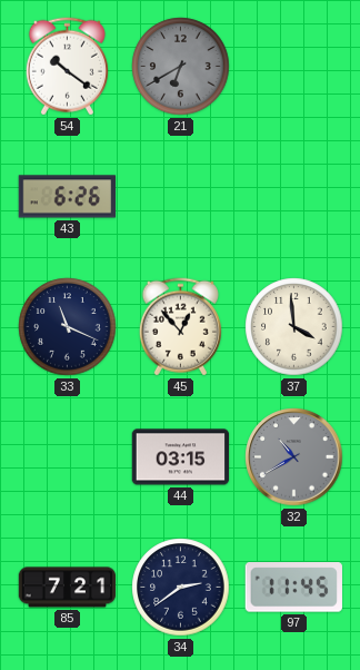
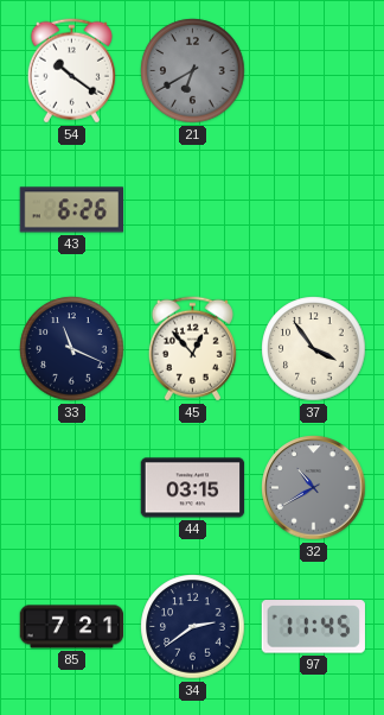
37: 3:59 -> 3:54 (314, 349)
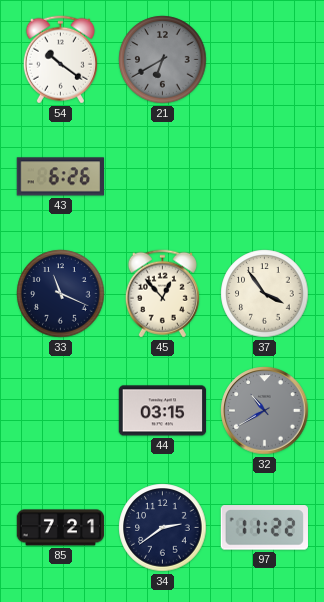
97: 11:45 -> 11:22 (264, 528)
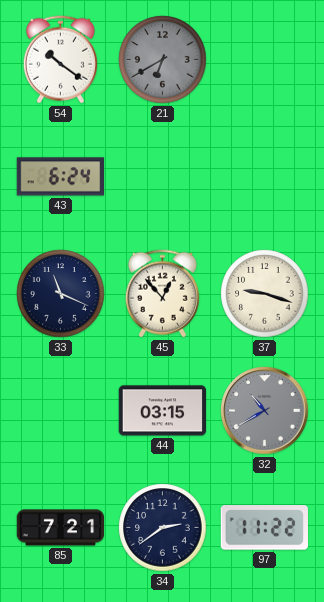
43: 6:26 -> 6:24 (61, 177)
37: 3:54 -> 9:18 (265, 294)
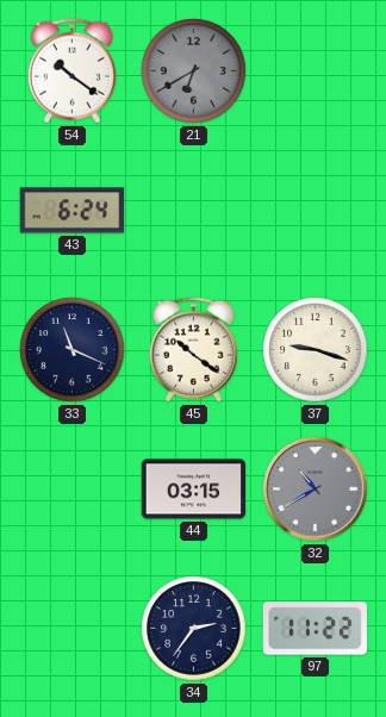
45: 12:53 -> 10:21 (193, 350)
85: 7:21 -> none (61, 528)
34: 2:39 -> 2:36 (194, 629)
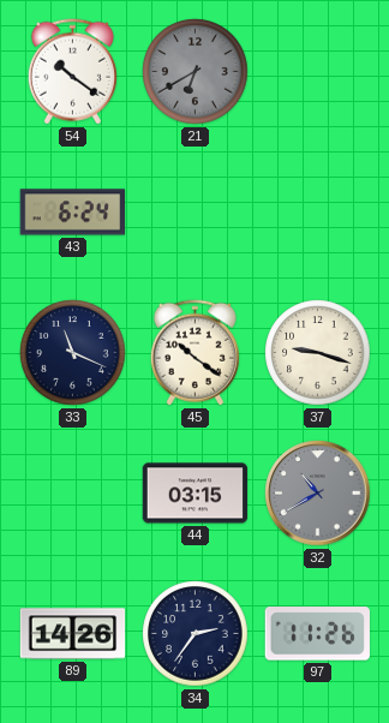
89: none -> 14:26 (73, 634)
97: 11:22 -> 11:26 (317, 634)
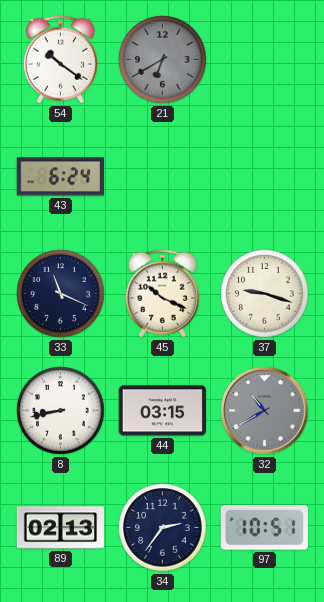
45: 10:21 -> 10:19 (162, 294)
8: none -> 8:43 (61, 411)
89: 14:26 -> 02:13 (61, 528)
97: 11:26 -> 10:51 (264, 528)
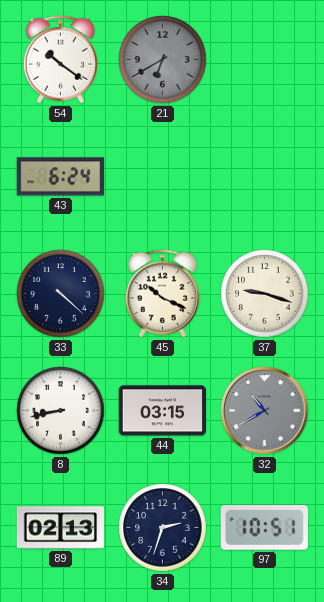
33: 11:19 -> 4:22 (61, 294)
34: 2:36 -> 2:33 (163, 528)
